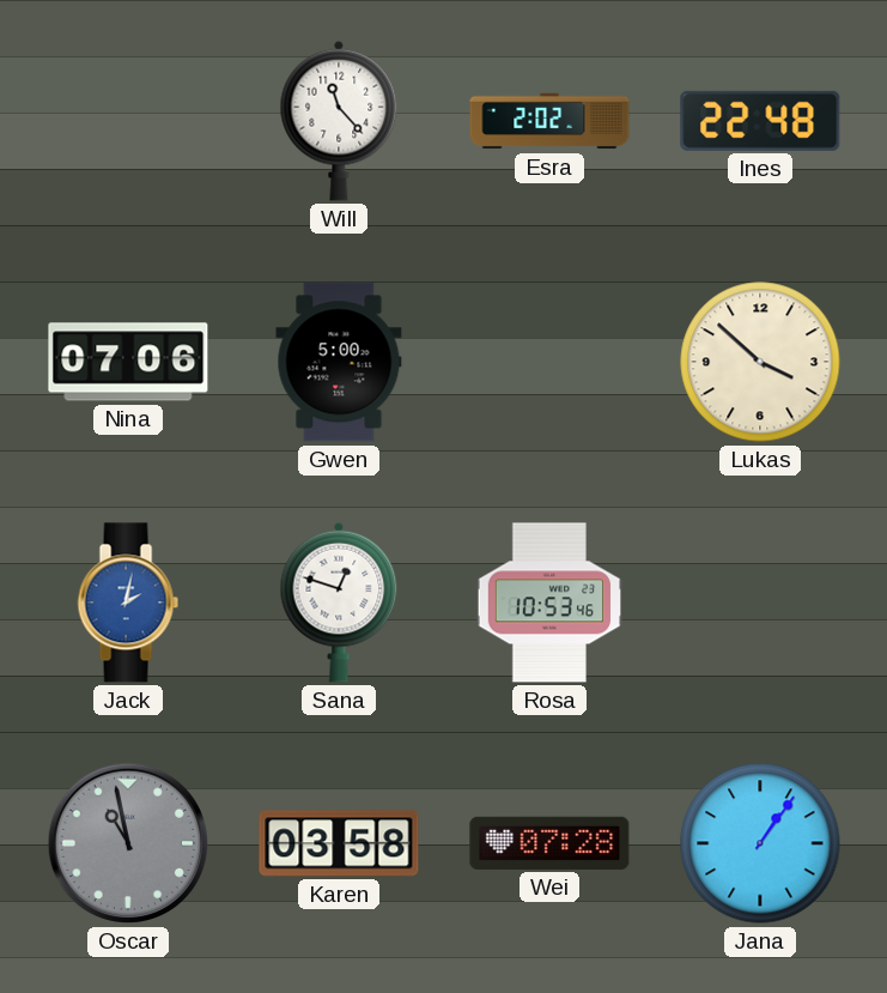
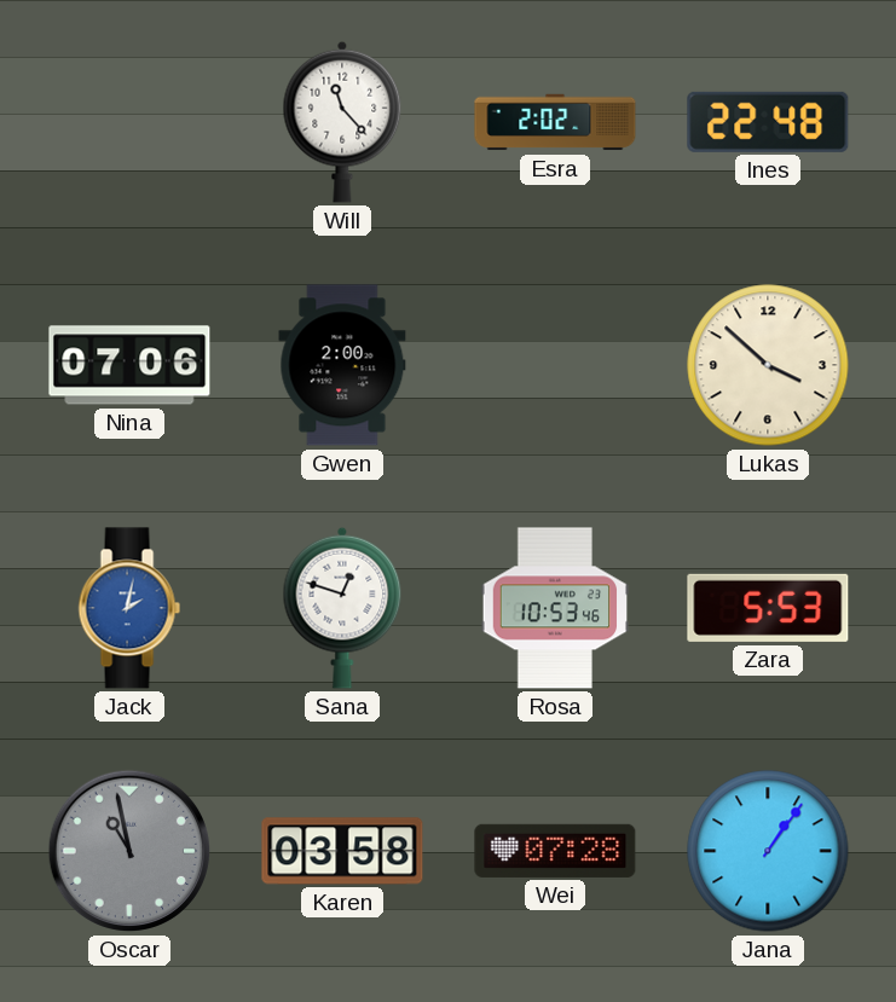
Gwen: 5:00 -> 2:00 (342, 365)
Zara: none -> 5:53 (768, 608)
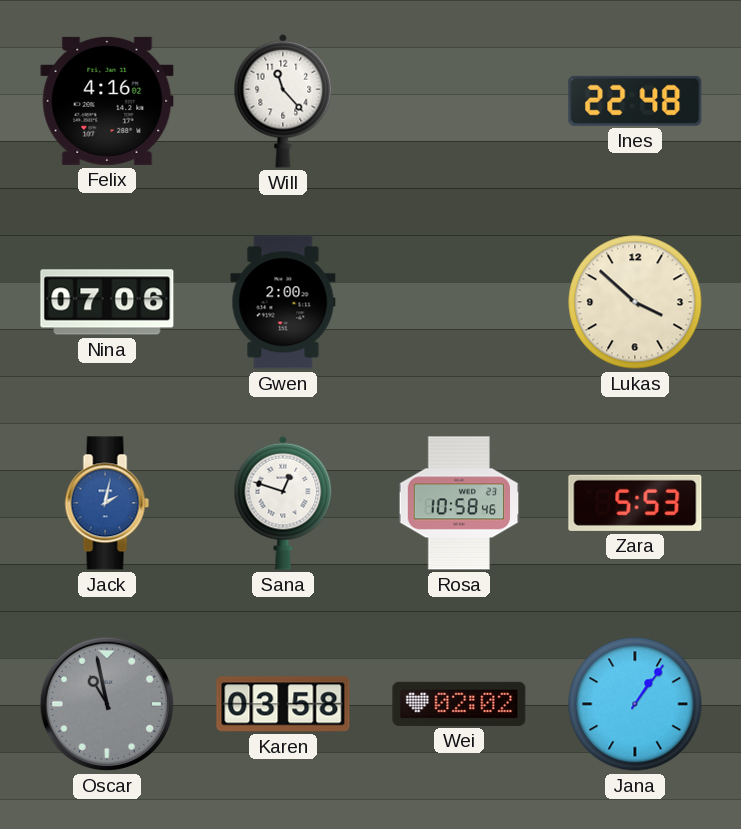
Felix: none -> 4:16 (107, 101)
Esra: 2:02 -> none (555, 122)
Rosa: 10:53 -> 10:58 (459, 503)
Wei: 07:28 -> 02:02 (459, 704)
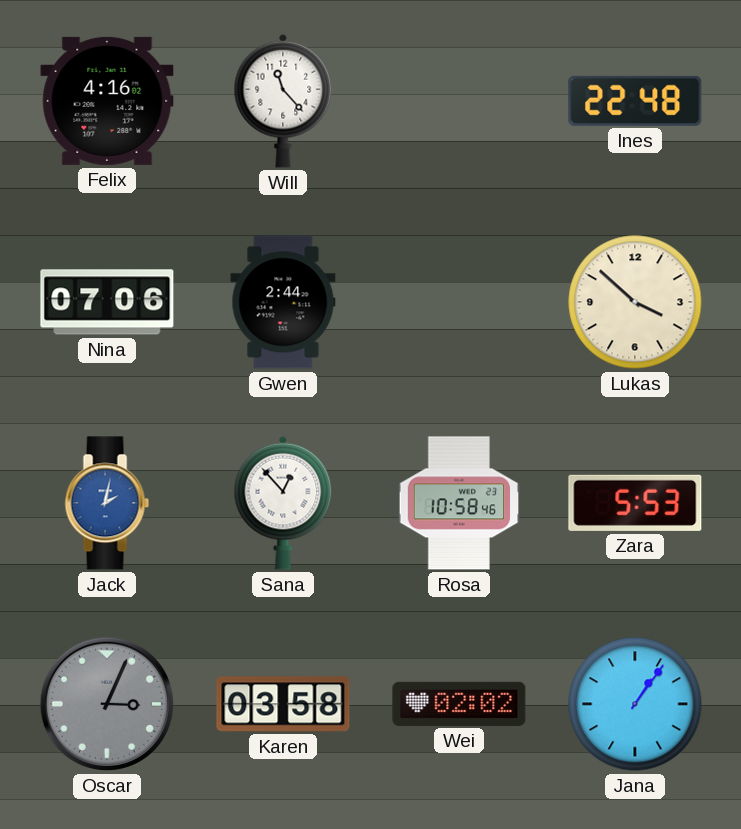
Gwen: 2:00 -> 2:44 (283, 302)
Sana: 12:48 -> 12:53 (283, 503)
Oscar: 10:58 -> 3:04 (107, 704)
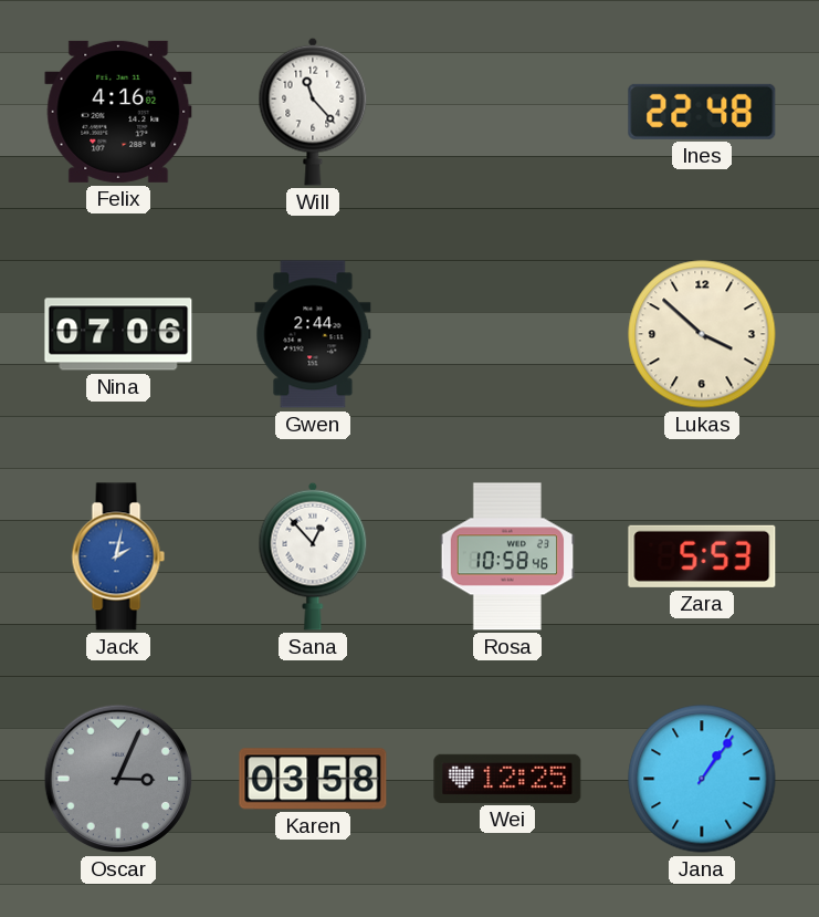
Wei: 02:02 -> 12:25 (507, 779)
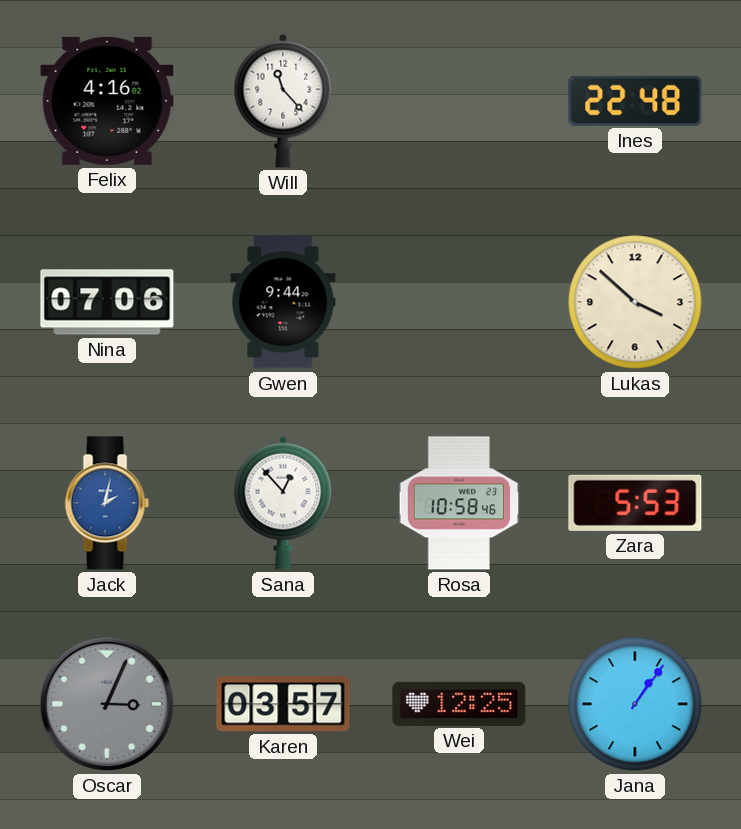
Gwen: 2:44 -> 9:44 (283, 302)
Karen: 03:58 -> 03:57 (283, 704)
